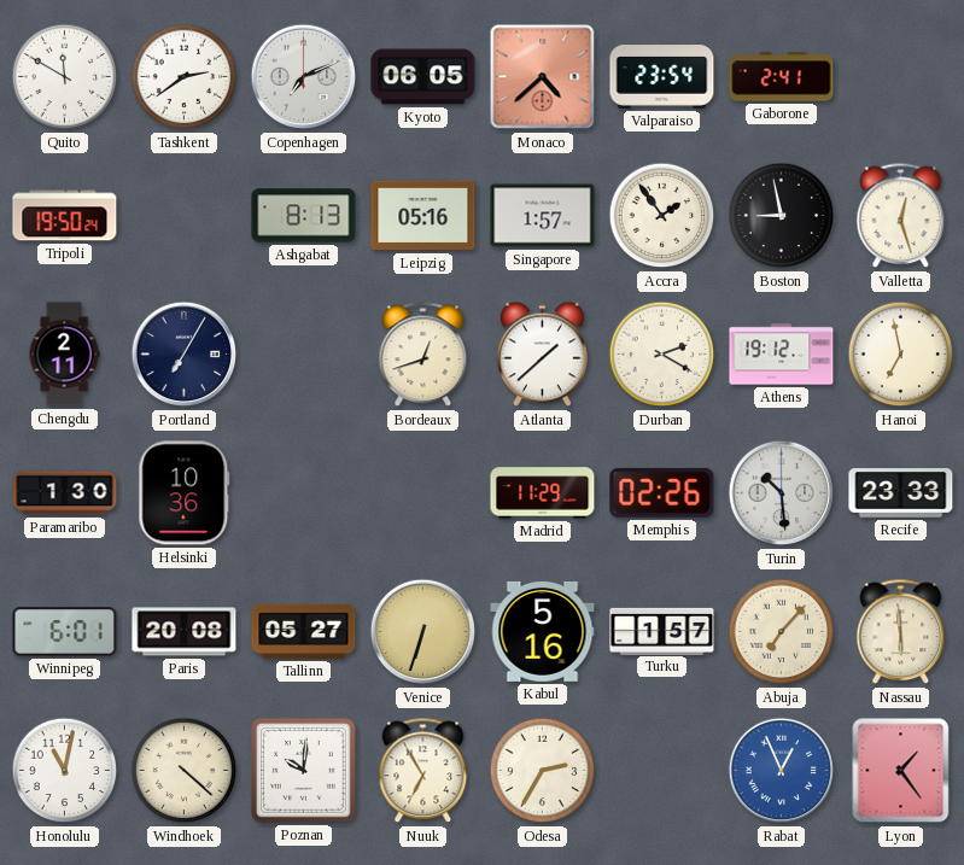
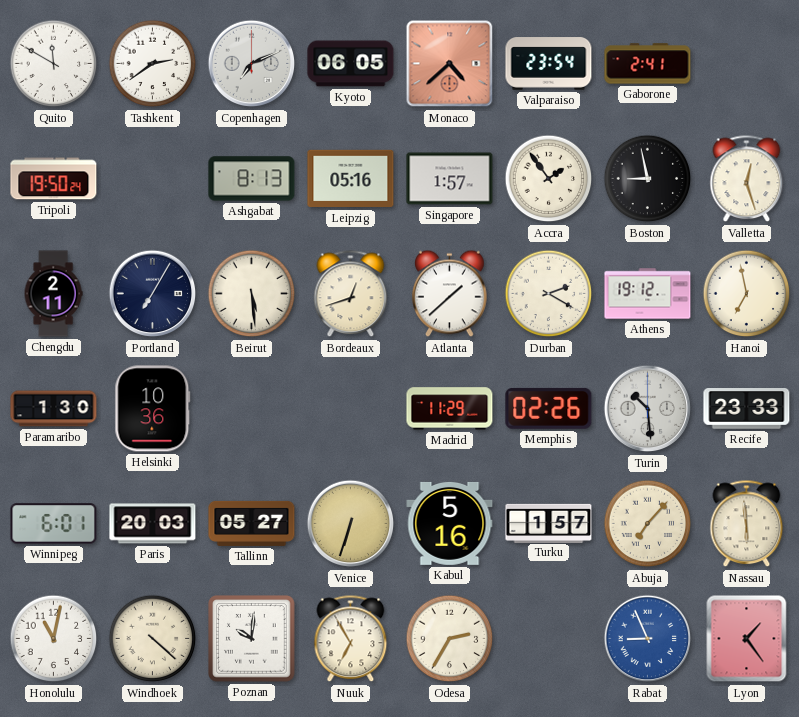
Beirut: none -> 5:29 (252, 294)
Paris: 20:08 -> 20:03 (153, 524)
Rabat: 12:56 -> 8:56 (648, 639)
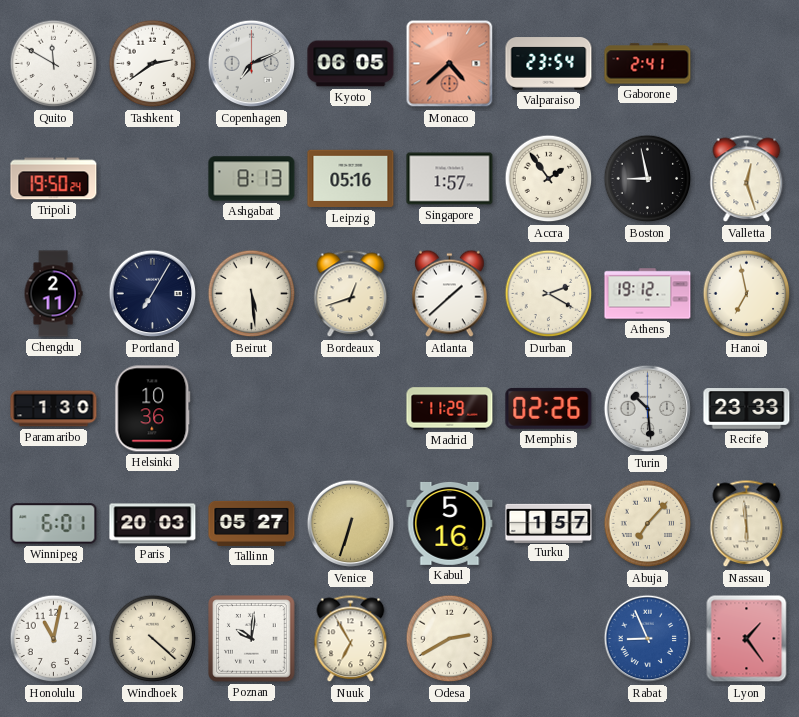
Odesa: 2:35 -> 2:40 (450, 639)
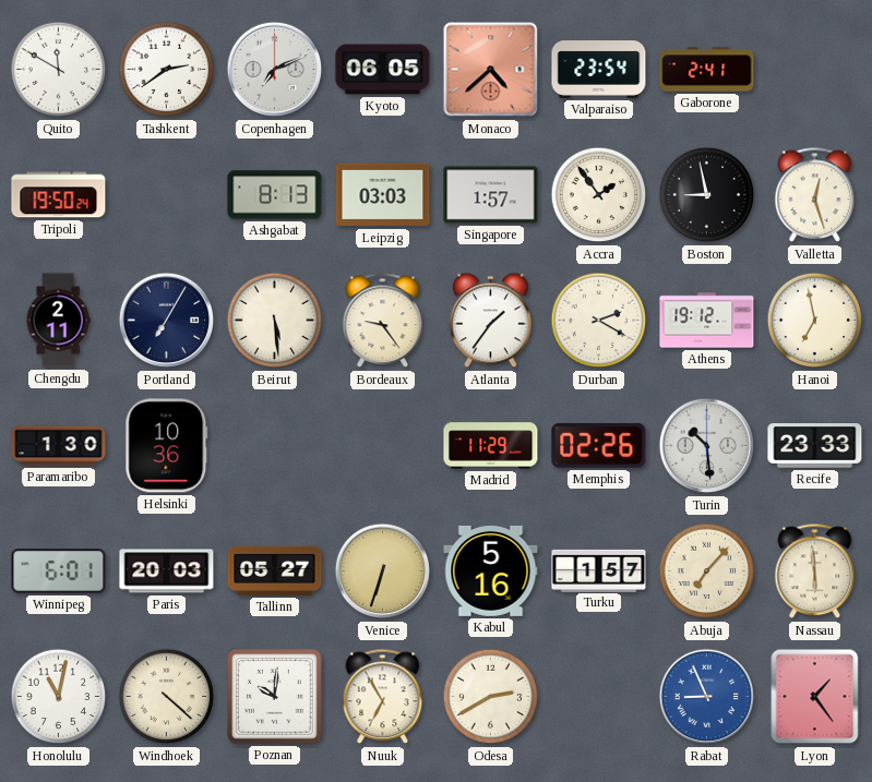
Leipzig: 05:16 -> 03:03 (383, 195)
Bordeaux: 12:42 -> 9:24 (383, 321)
Atlanta: 1:38 -> 1:36 (491, 321)
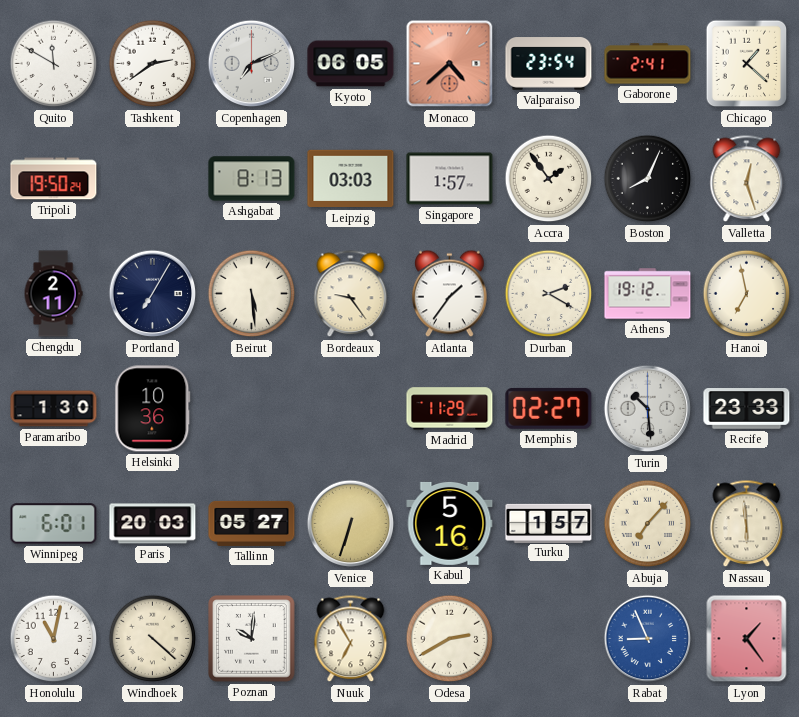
Chicago: none -> 1:22 (747, 64)
Boston: 8:58 -> 8:04 (648, 179)
Memphis: 02:26 -> 02:27 (549, 408)
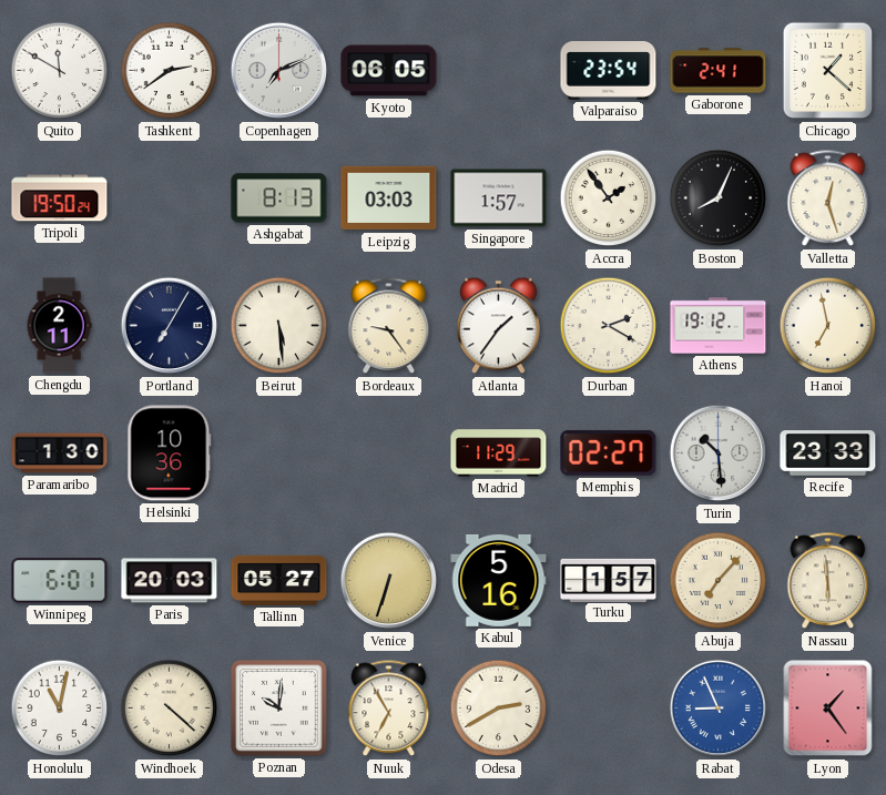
Monaco: 4:38 -> none (450, 64)
